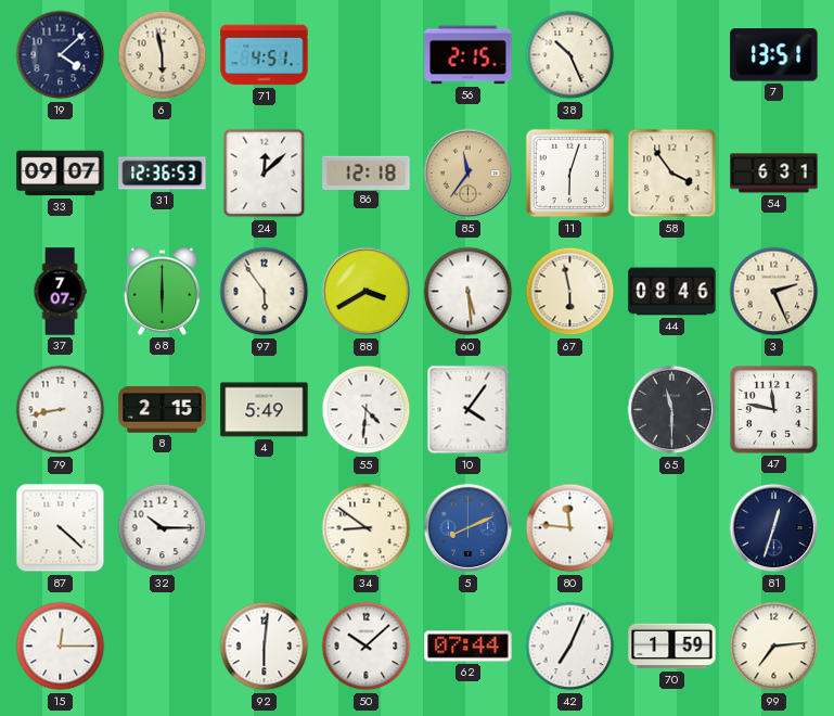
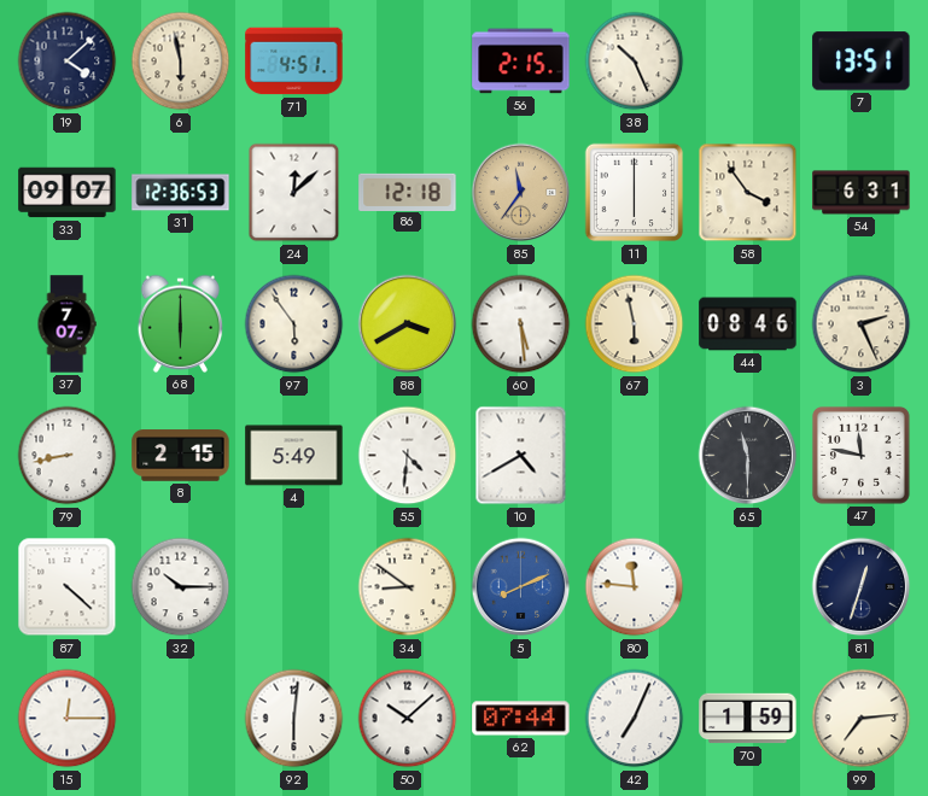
11: 6:03 -> 6:00 (635, 193)
10: 4:06 -> 4:40 (521, 456)
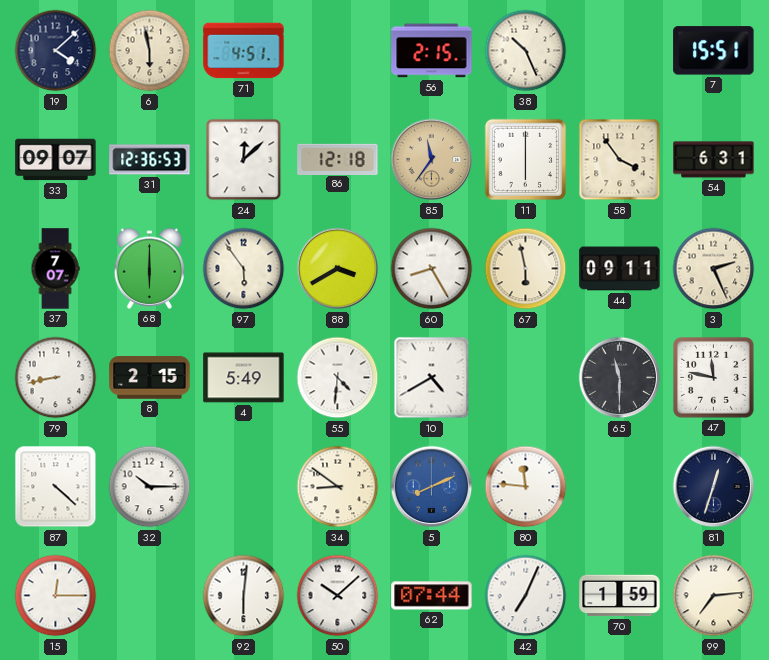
7: 13:51 -> 15:51 (714, 51)
60: 5:29 -> 8:25 (432, 269)
44: 08:46 -> 09:11 (620, 269)
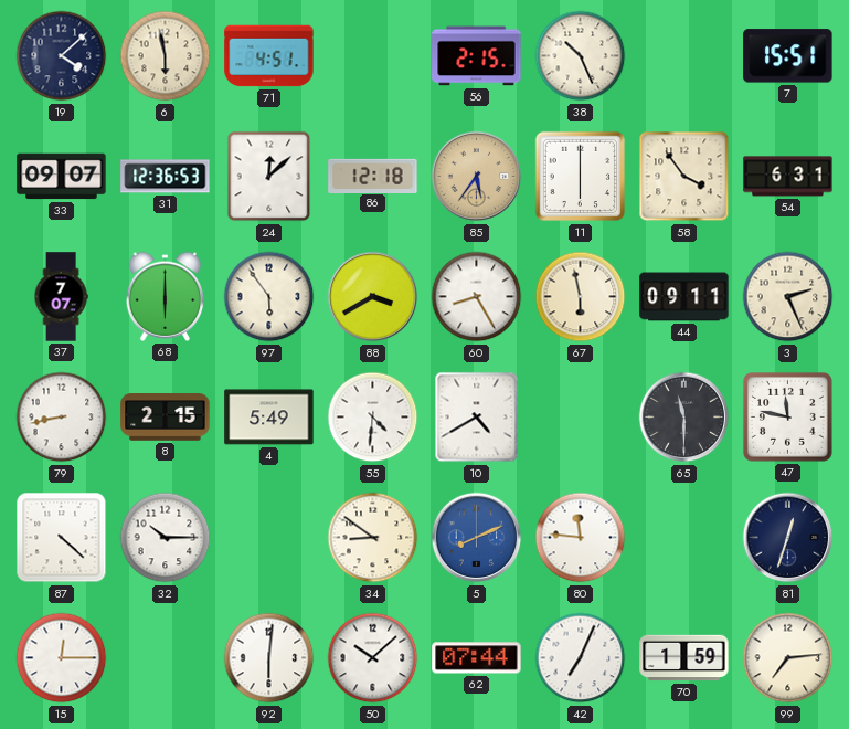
85: 11:36 -> 5:36 (477, 177)
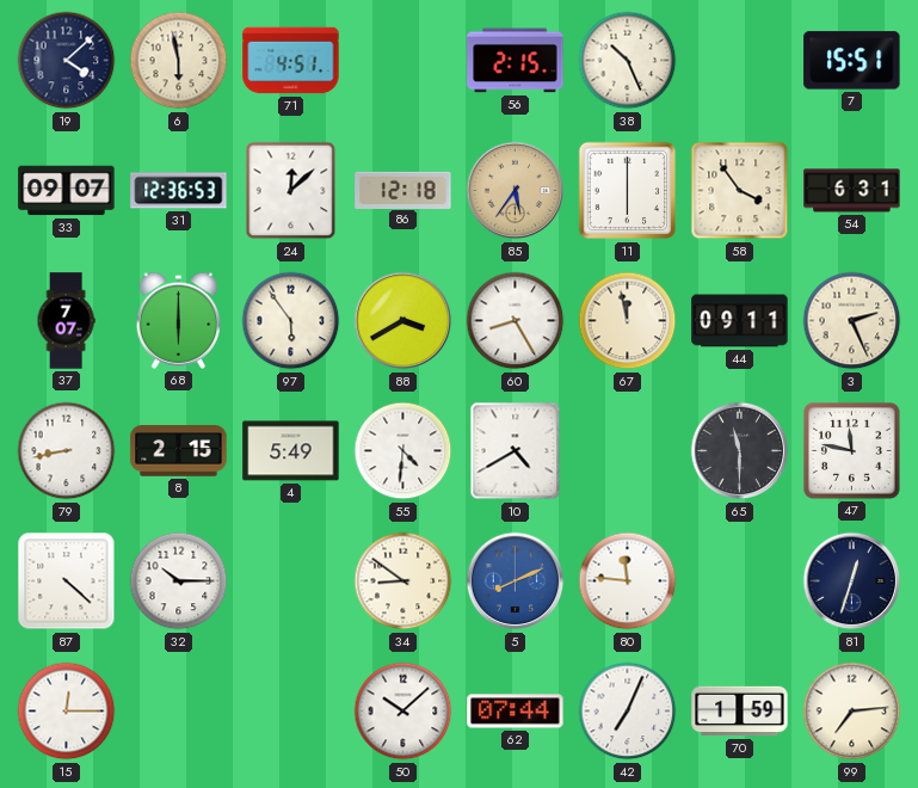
67: 5:58 -> 11:58 (628, 321)
92: 6:01 -> none (269, 658)
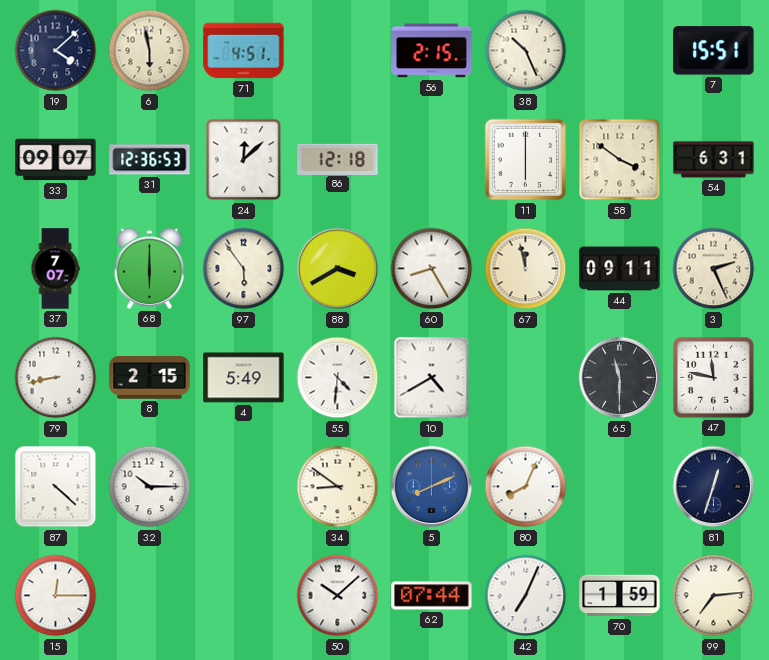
85: 5:36 -> none (516, 191)
58: 3:54 -> 3:51 (620, 160)
80: 11:46 -> 8:04 (526, 487)
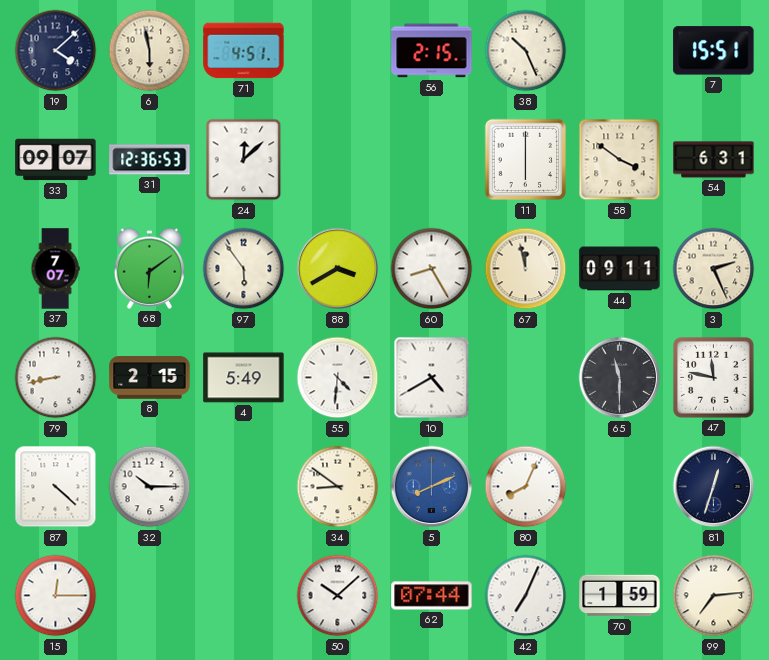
86: 12:18 -> none (338, 159)
68: 6:00 -> 6:09 (150, 268)
